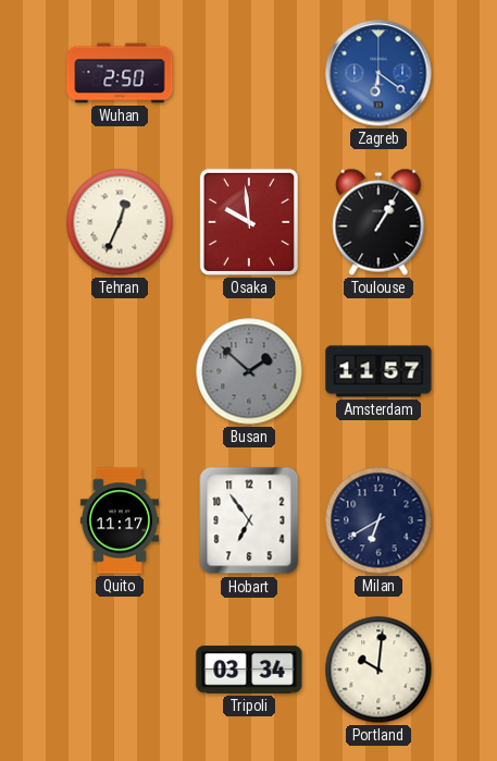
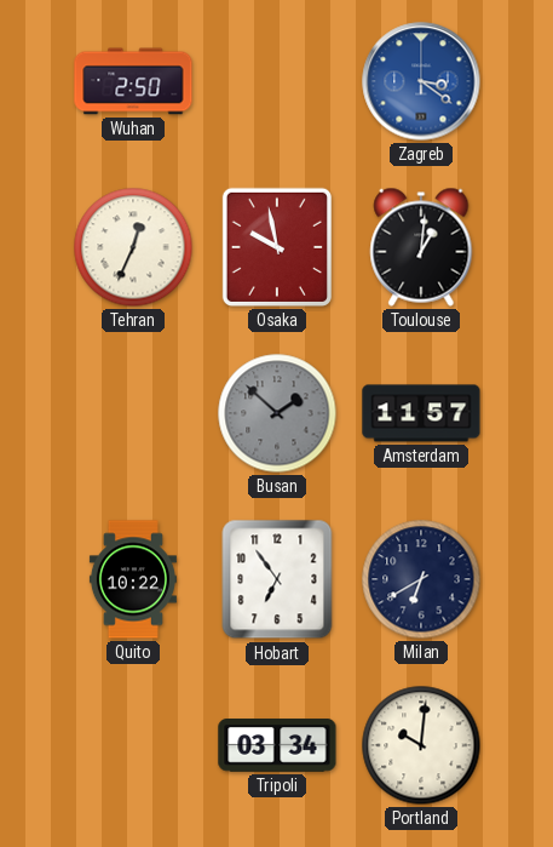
Zagreb: 6:21 -> 3:21 (421, 81)
Osaka: 9:59 -> 9:58 (277, 247)
Toulouse: 1:05 -> 1:01 (421, 247)
Quito: 11:17 -> 10:22 (133, 579)
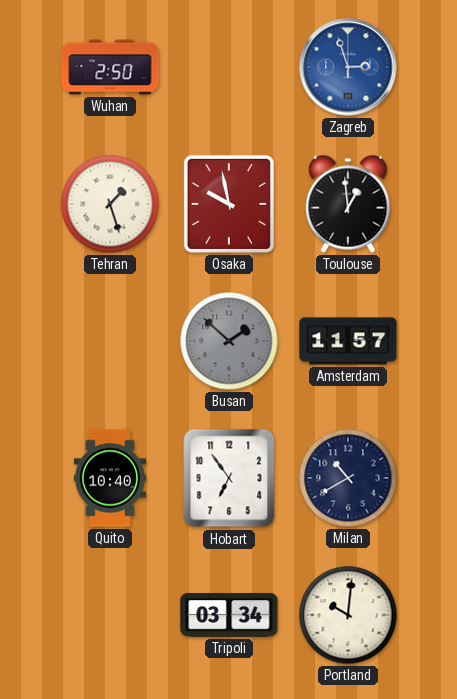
Zagreb: 3:21 -> 2:57 (348, 67)
Tehran: 12:34 -> 1:27 (110, 204)
Toulouse: 1:01 -> 12:59 (348, 204)
Quito: 10:22 -> 10:40 (110, 478)
Milan: 6:40 -> 10:40 (348, 478)
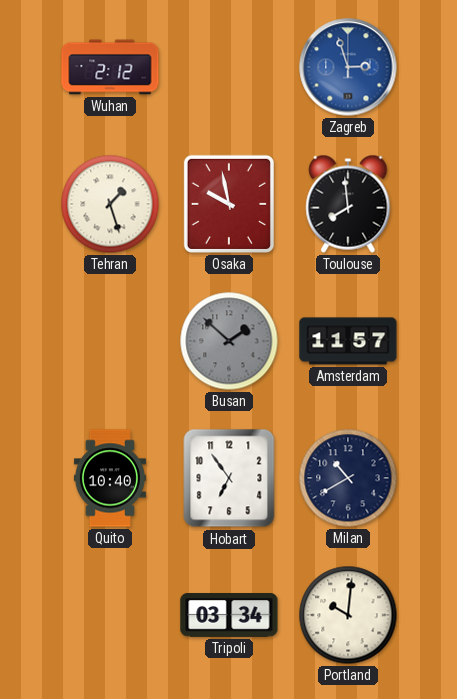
Wuhan: 2:50 -> 2:12 (110, 67)
Toulouse: 12:59 -> 7:59 (348, 204)
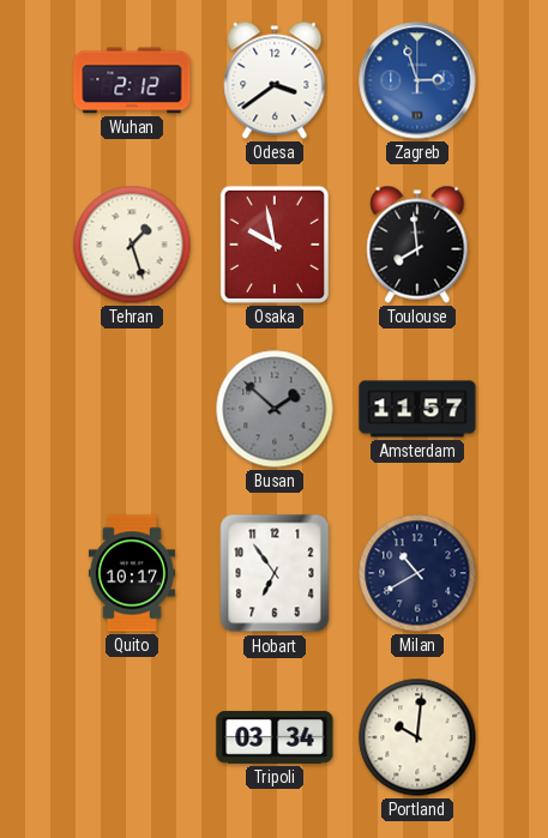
Odesa: none -> 3:39 (275, 80)
Quito: 10:40 -> 10:17 (132, 573)
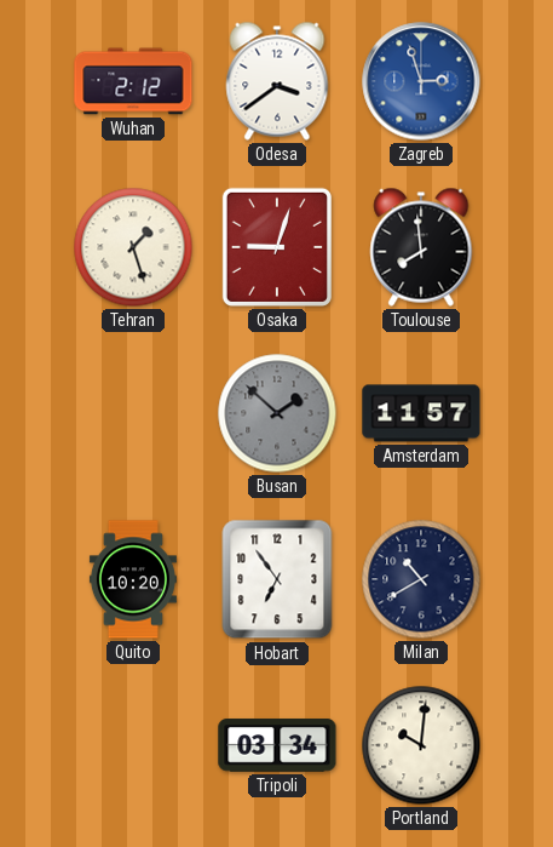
Osaka: 9:58 -> 9:03 (277, 247)
Quito: 10:17 -> 10:20 (133, 579)
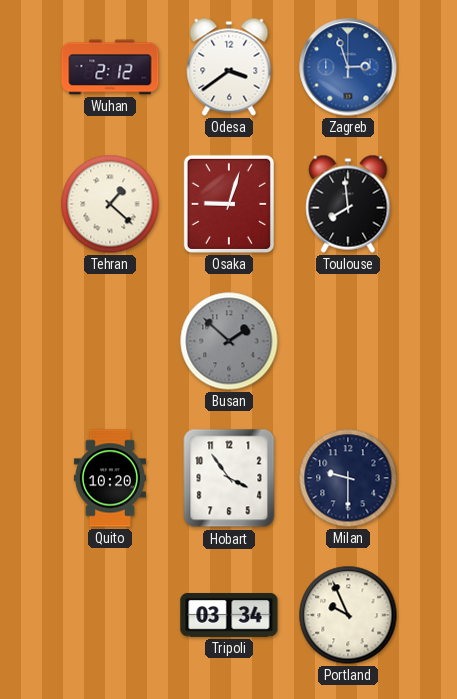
Tehran: 1:27 -> 1:22 (110, 204)
Amsterdam: 11:57 -> none (421, 413)
Hobart: 6:54 -> 3:54 (229, 478)
Milan: 10:40 -> 9:30 (348, 478)
Portland: 10:01 -> 9:56 (348, 615)
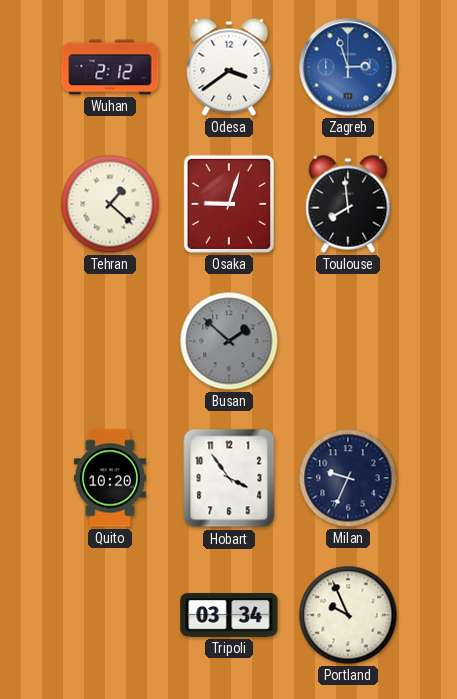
Milan: 9:30 -> 9:34 (348, 478)
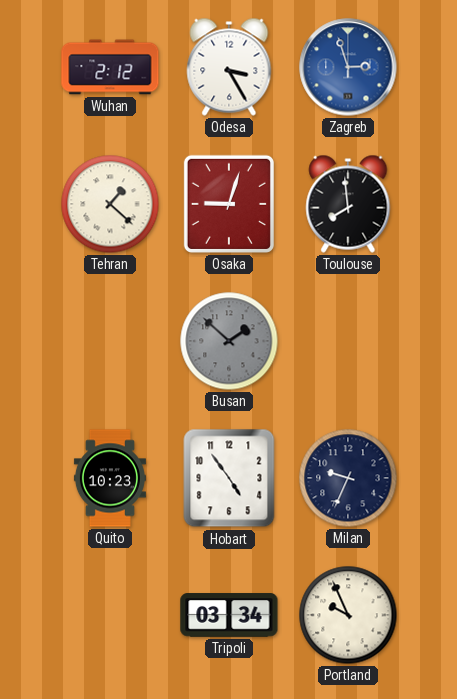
Odesa: 3:39 -> 3:25 (229, 67)
Quito: 10:20 -> 10:23 (110, 478)
Hobart: 3:54 -> 4:54 (229, 478)
